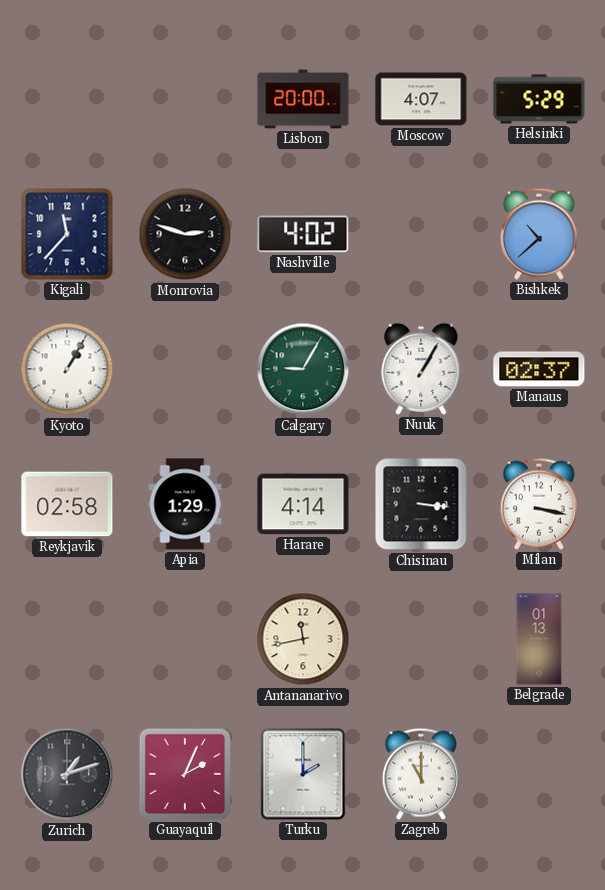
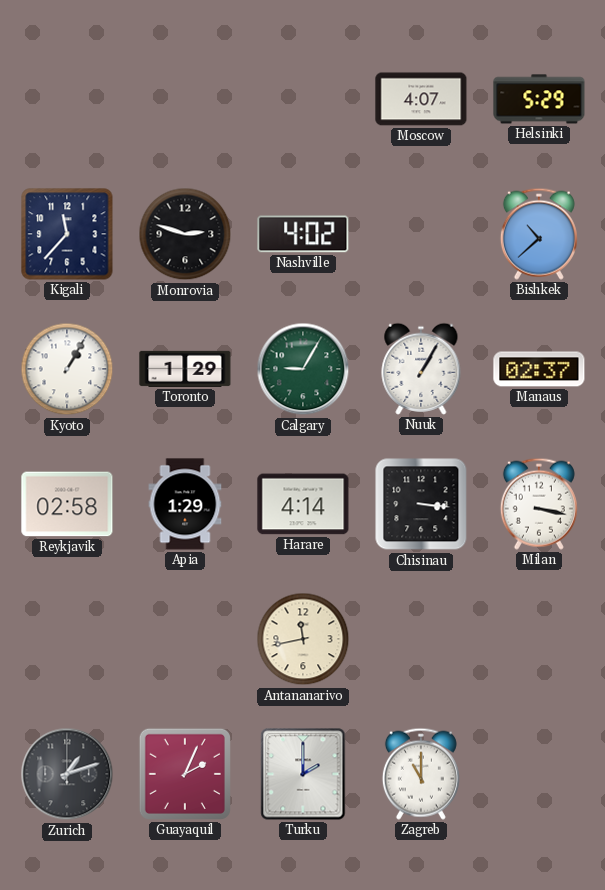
Lisbon: 20:00 -> none (303, 99)
Toronto: none -> 1:29 (185, 369)
Belgrade: 01:13 -> none (539, 639)
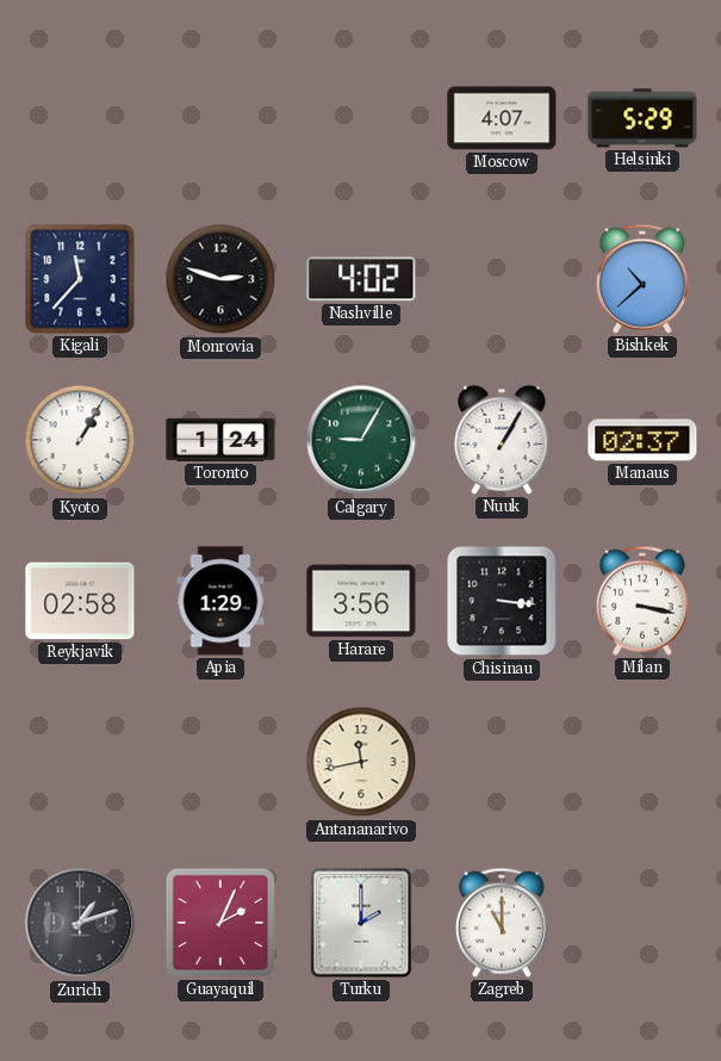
Toronto: 1:29 -> 1:24 (220, 440)
Harare: 4:14 -> 3:56 (361, 601)
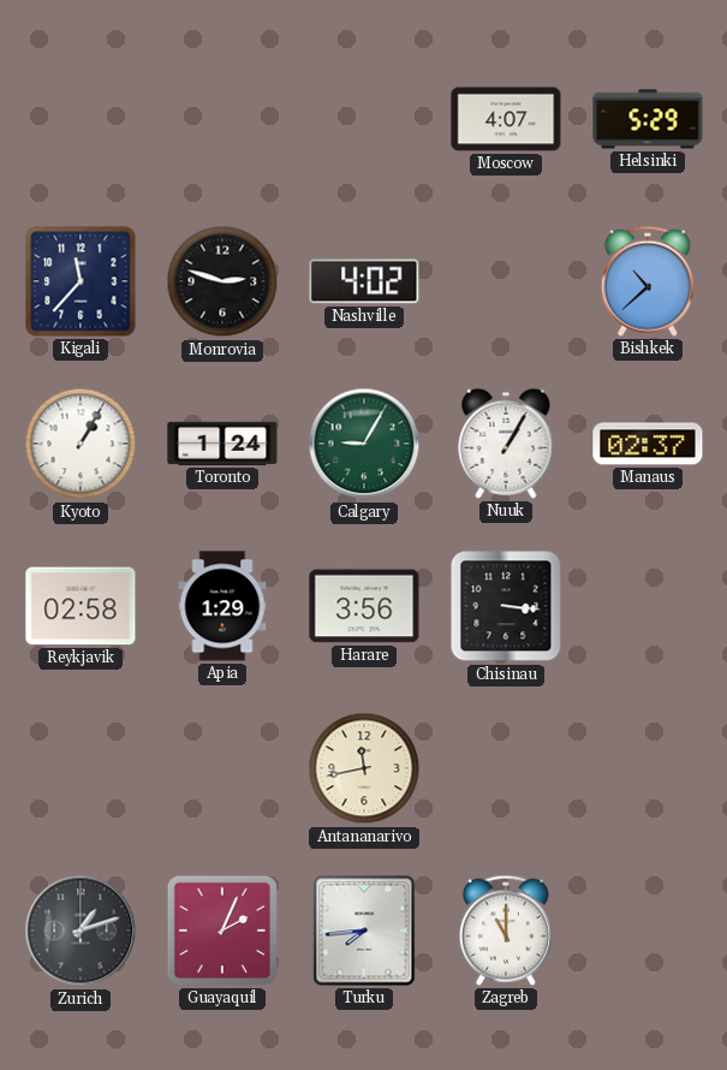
Milan: 3:17 -> none (642, 601)
Turku: 2:00 -> 7:44 (364, 931)
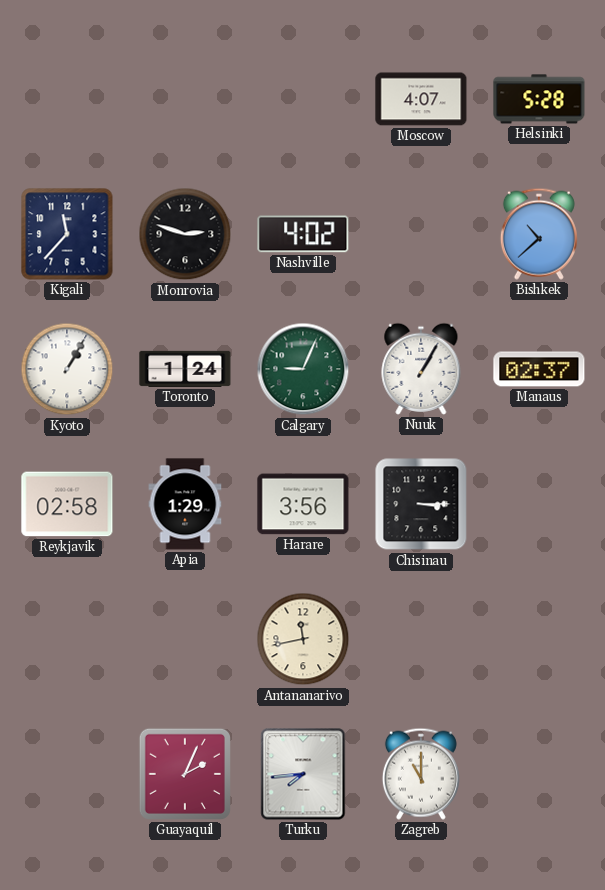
Helsinki: 5:29 -> 5:28 (539, 99)
Calgary: 9:05 -> 9:04 (303, 369)
Chisinau: 3:16 -> 3:15 (421, 504)
Zurich: 1:12 -> none (81, 931)
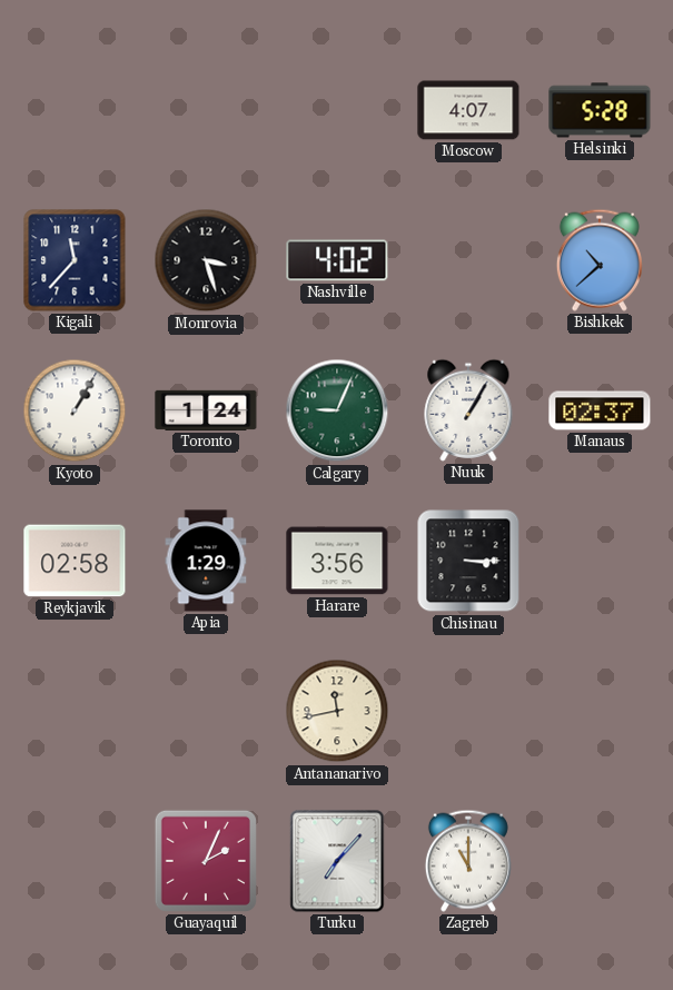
Monrovia: 2:48 -> 3:27 (206, 260)
Turku: 7:44 -> 7:07 (337, 861)
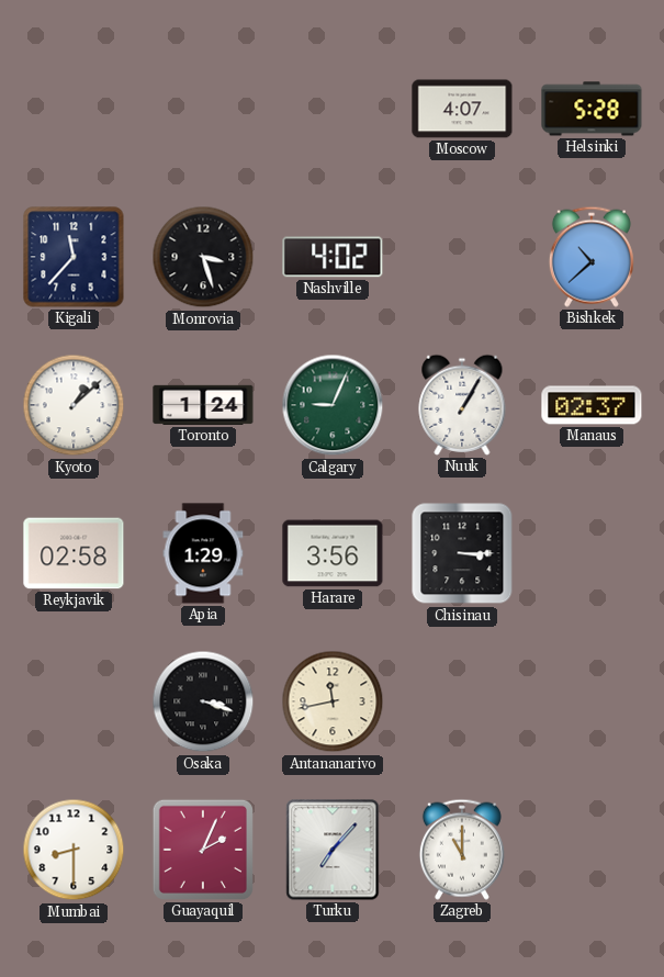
Kyoto: 1:05 -> 1:08 (74, 405)
Osaka: none -> 3:18 (203, 701)
Mumbai: none -> 8:30 (74, 850)
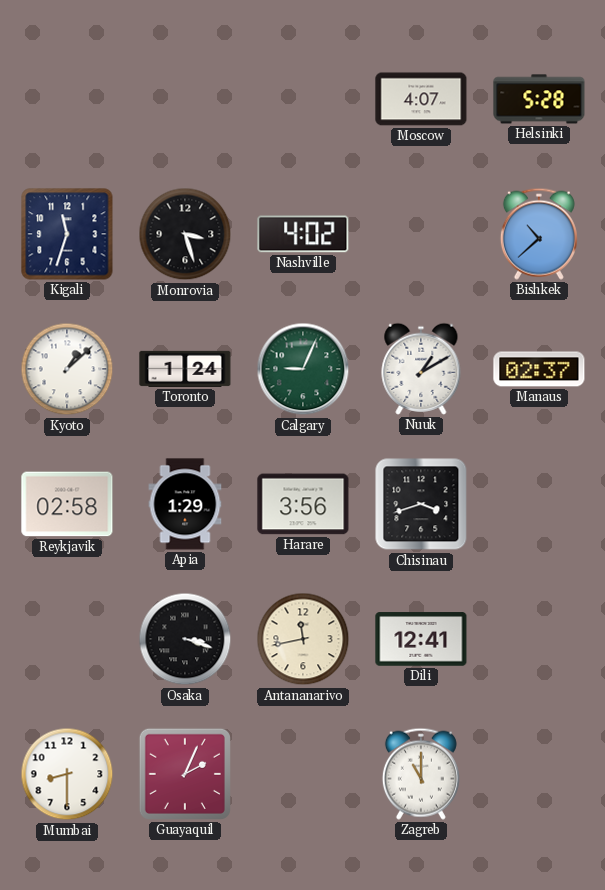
Kigali: 11:37 -> 11:33 (67, 234)
Nuuk: 1:05 -> 1:10 (421, 369)
Chisinau: 3:15 -> 3:42 (421, 504)
Dili: none -> 12:41 (421, 639)
Turku: 7:07 -> none (333, 850)
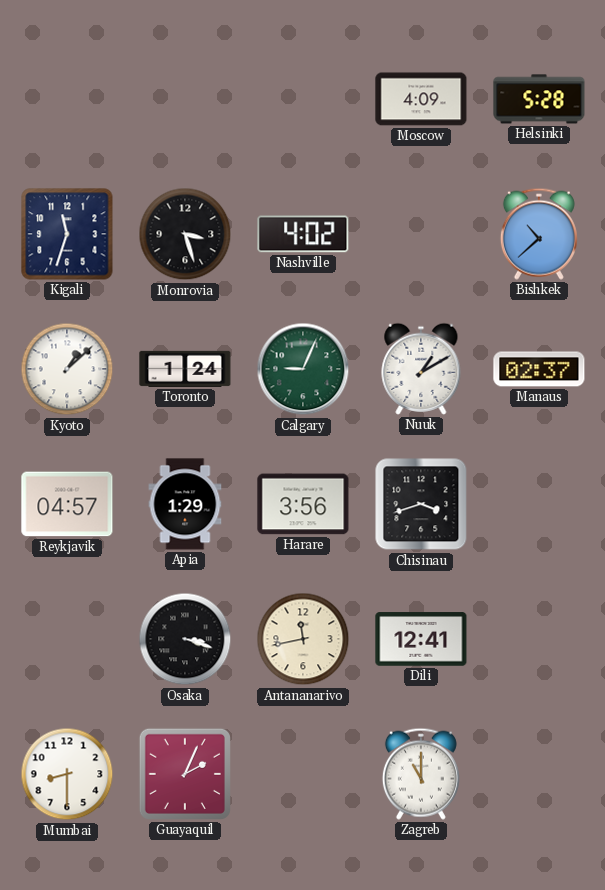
Moscow: 4:07 -> 4:09 (421, 99)
Reykjavik: 02:58 -> 04:57 (67, 504)
